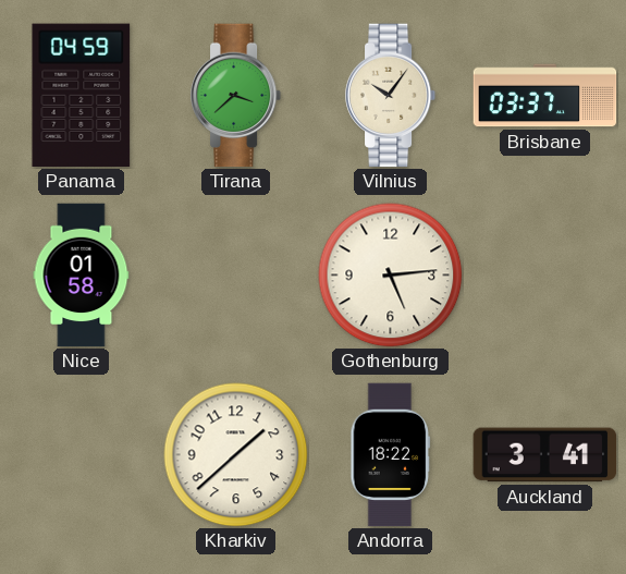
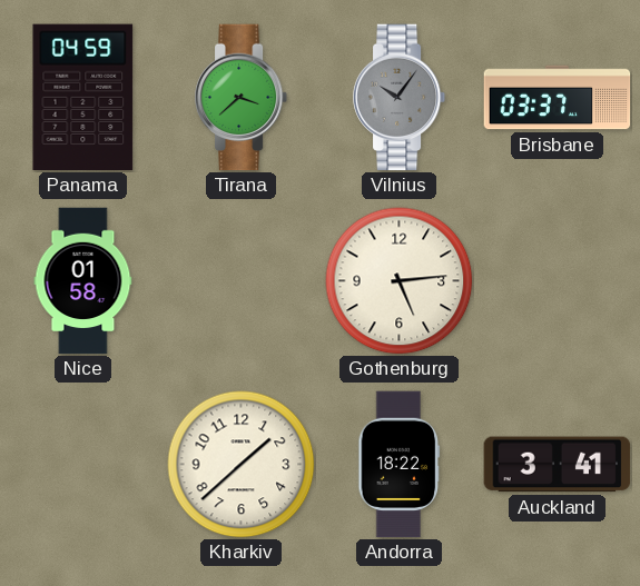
Vilnius dial: cream -> grey (400, 98)
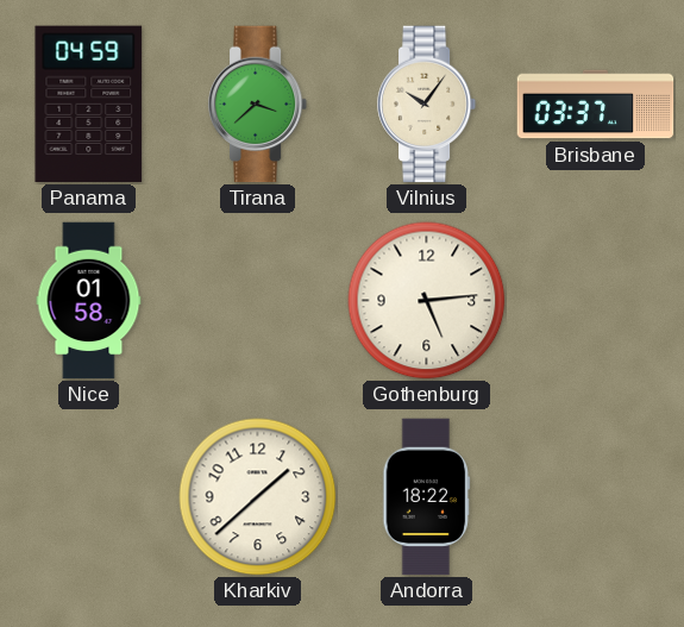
Vilnius dial: grey -> cream (427, 105)
Auckland: 3:41 -> none (558, 465)
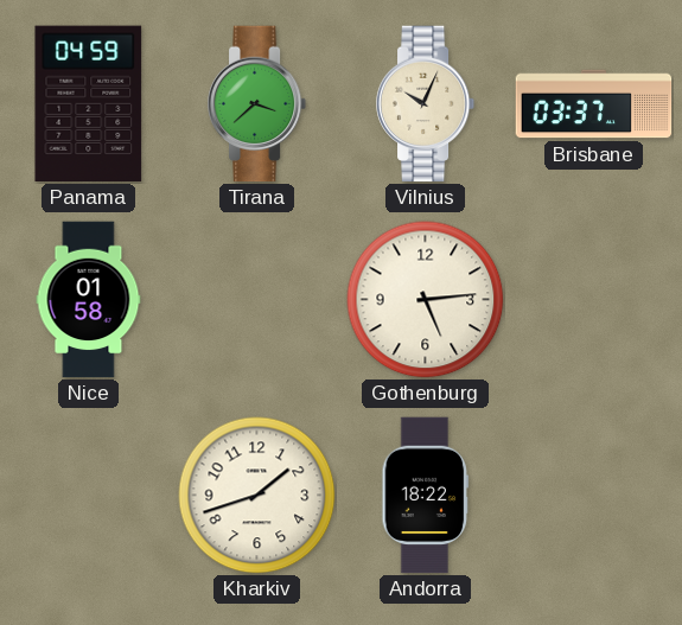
Vilnius: 10:06 -> 10:04 (426, 104)
Kharkiv: 1:38 -> 1:42 (257, 496)
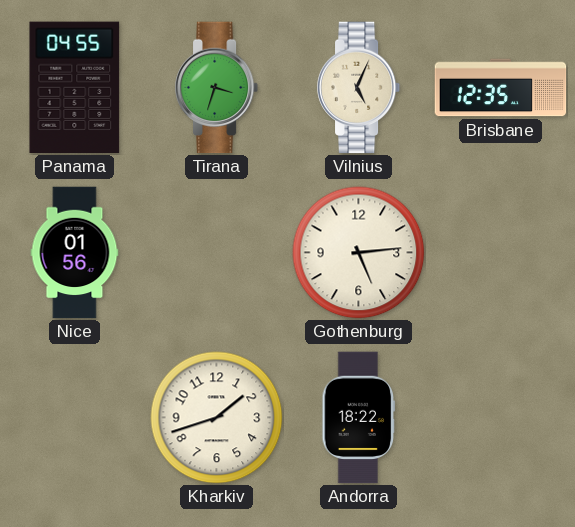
Panama: 04:59 -> 04:55 (75, 88)
Tirana: 3:38 -> 3:33 (217, 88)
Vilnius: 10:04 -> 5:04 (359, 88)
Brisbane: 03:37 -> 12:35 (501, 88)
Nice: 01:58 -> 01:56 (75, 253)
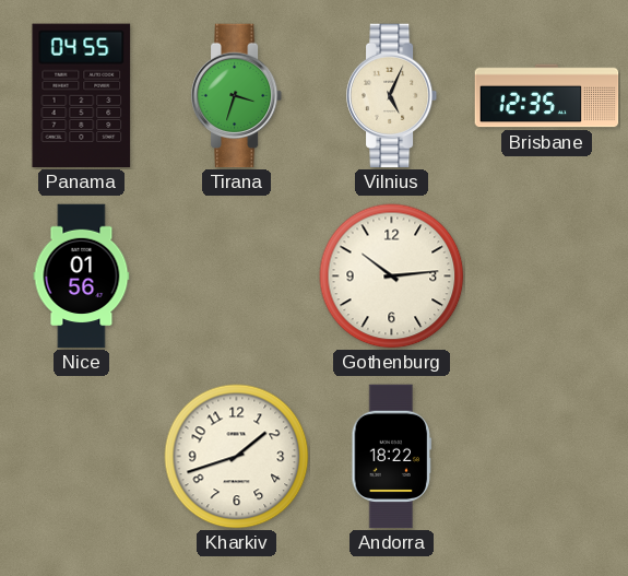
Gothenburg: 5:14 -> 10:14 (392, 277)
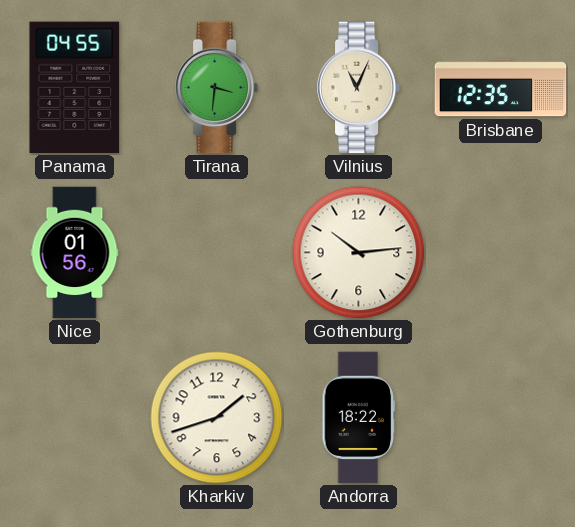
Tirana: 3:33 -> 3:31 (217, 88)
Vilnius: 5:04 -> 11:04 (359, 88)
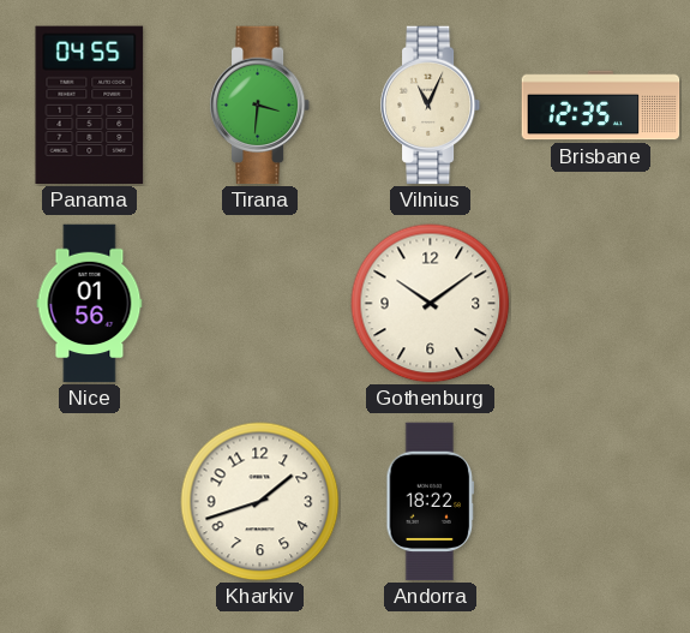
Gothenburg: 10:14 -> 10:09 (431, 304)
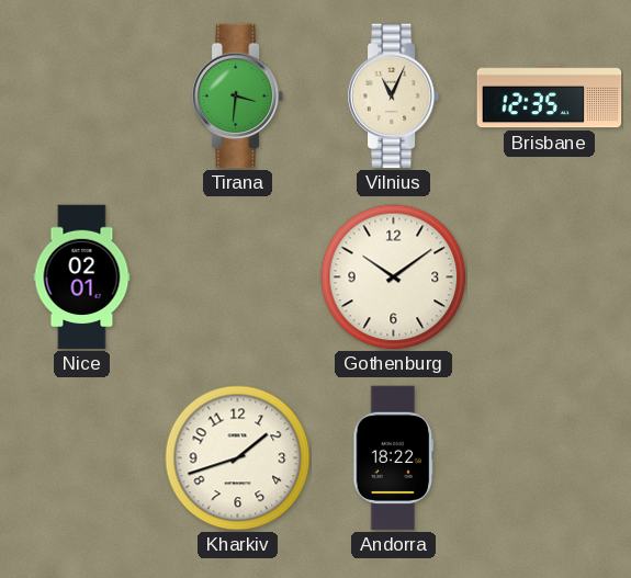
Panama: 04:55 -> none (90, 106)
Nice: 01:56 -> 02:01 (82, 277)
